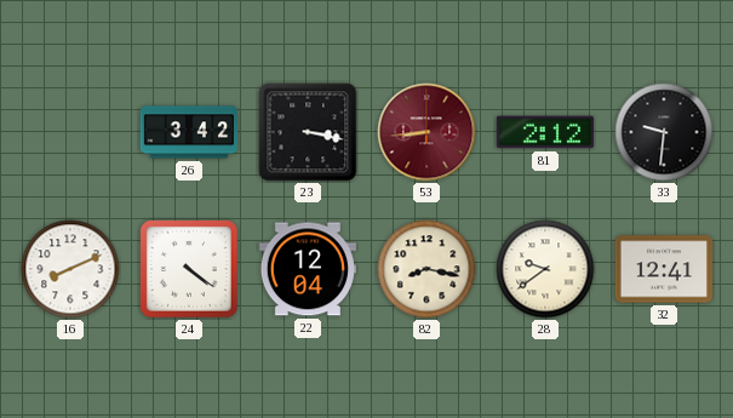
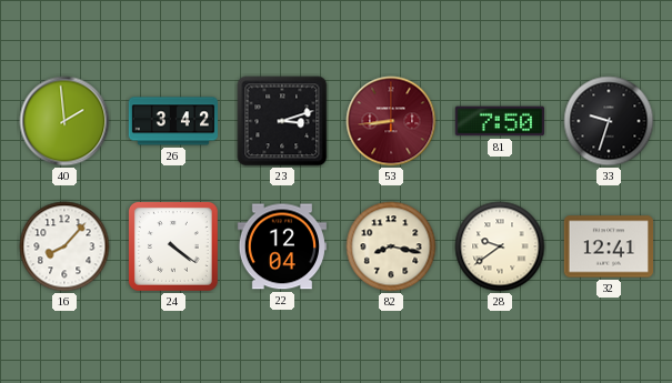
40: none -> 1:59 (64, 121)
23: 3:17 -> 3:12 (282, 121)
81: 2:12 -> 7:50 (499, 121)
33: 9:31 -> 9:33 (609, 121)
16: 8:11 -> 8:07 (64, 246)
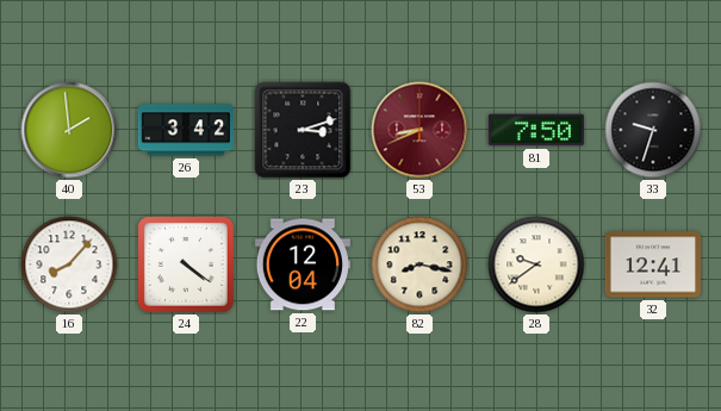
53: 8:44 -> 8:41 (419, 130)
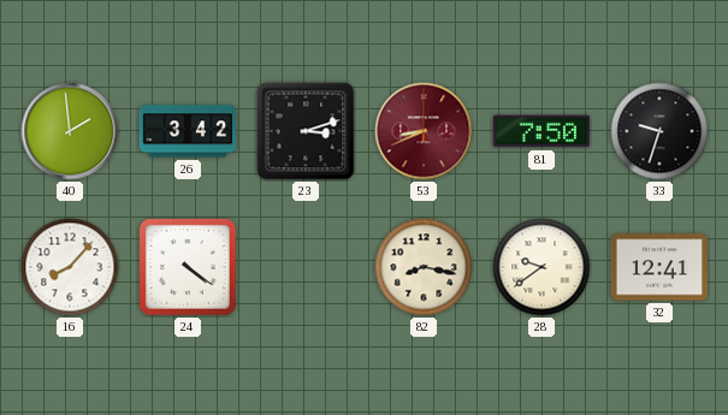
22: 12:04 -> none (303, 264)
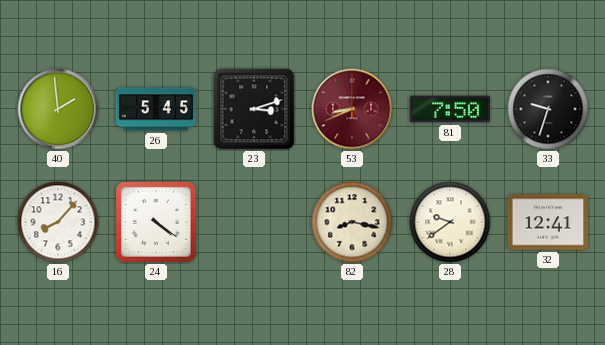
26: 3:42 -> 5:45 (155, 109)
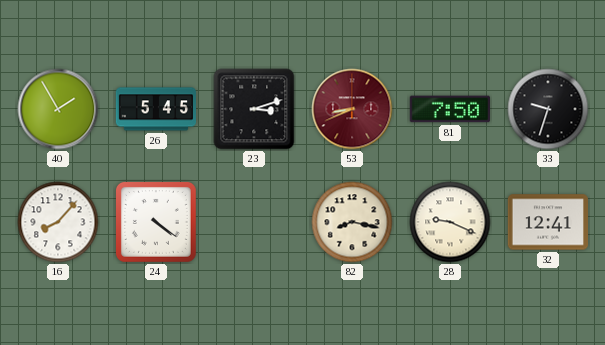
40: 1:59 -> 1:55 (58, 109)
28: 9:39 -> 9:19 (450, 222)
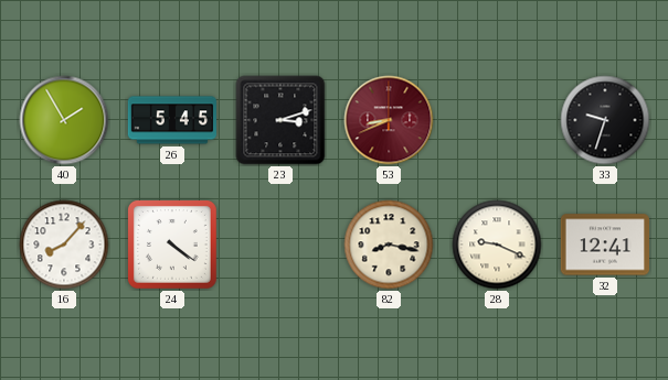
81: 7:50 -> none (449, 109)
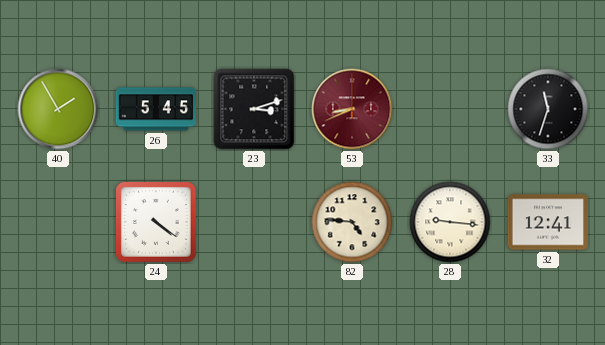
33: 9:33 -> 11:33 (548, 109)
16: 8:07 -> none (64, 245)
82: 8:17 -> 4:46 (352, 222)
28: 9:19 -> 9:16 (450, 222)
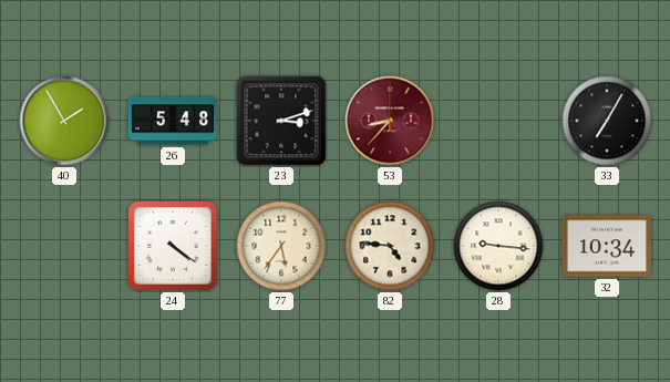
26: 5:45 -> 5:48 (172, 121)
53: 8:41 -> 8:37 (390, 121)
33: 11:33 -> 7:05 (607, 121)
77: none -> 5:36 (281, 246)
32: 12:41 -> 10:34 (606, 246)
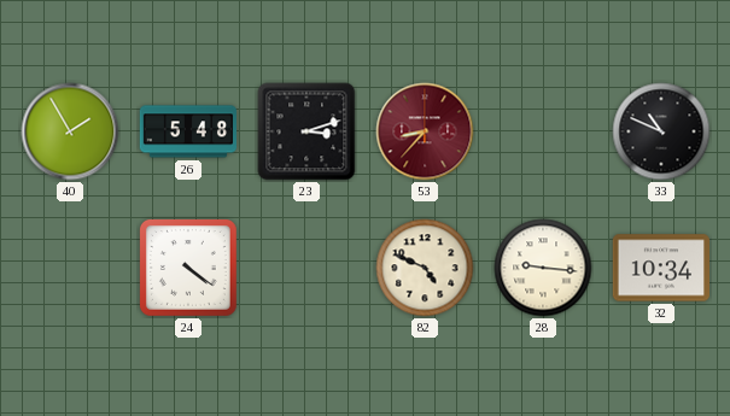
33: 7:05 -> 10:49 (661, 131)
77: 5:36 -> none (281, 246)
82: 4:46 -> 4:49 (425, 268)
